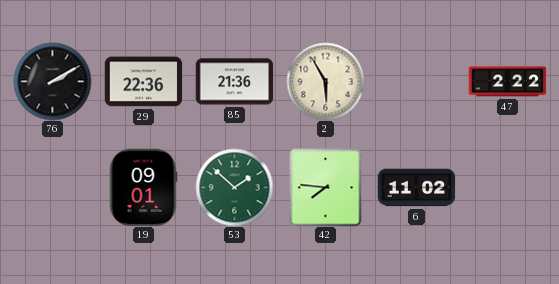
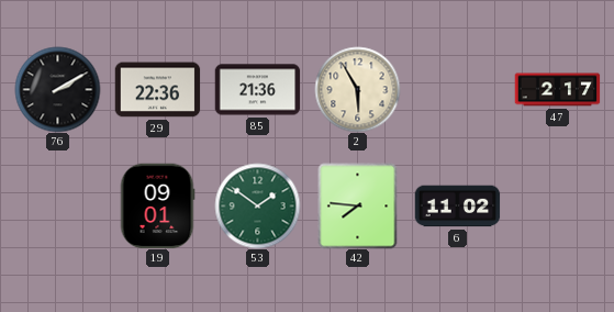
47: 2:22 -> 2:17 (557, 90)
53: 1:52 -> 1:51 (257, 205)
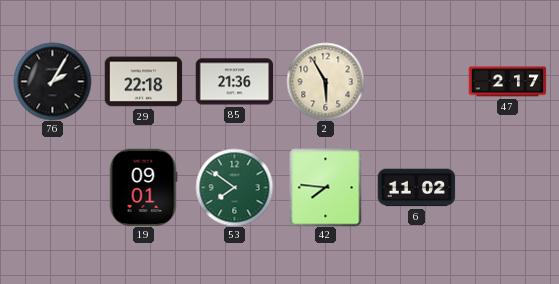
76: 2:10 -> 2:05 (52, 81)
29: 22:36 -> 22:18 (143, 82)
53: 1:51 -> 7:51 (234, 187)
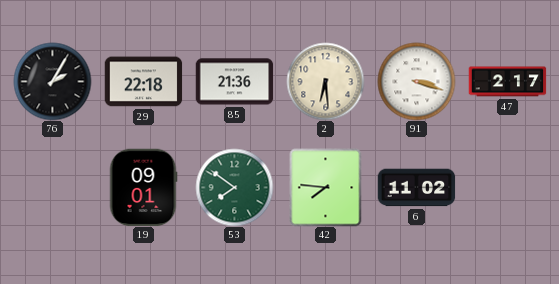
2: 5:55 -> 6:29 (325, 81)
91: none -> 3:18 (416, 81)
